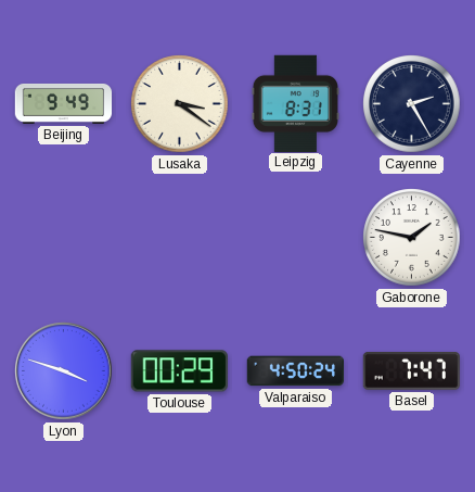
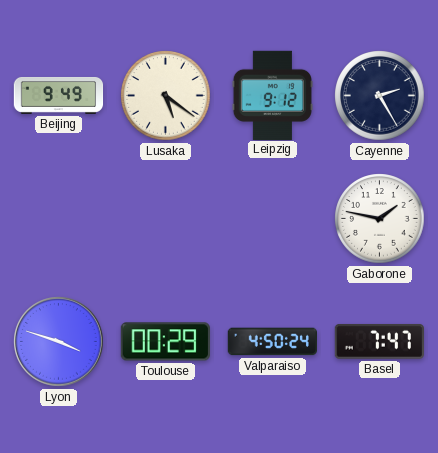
Lusaka: 3:21 -> 5:21 (166, 96)
Leipzig: 8:31 -> 9:12 (272, 95)
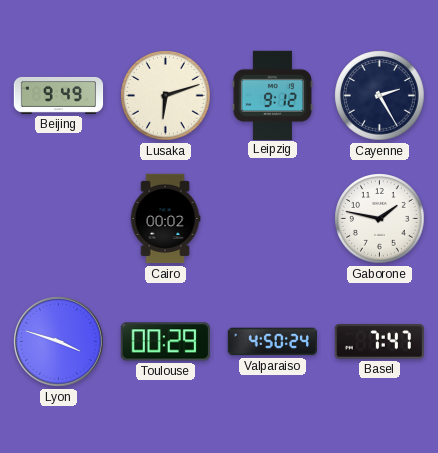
Lusaka: 5:21 -> 6:12 (166, 96)
Cairo: none -> 00:02 (165, 219)
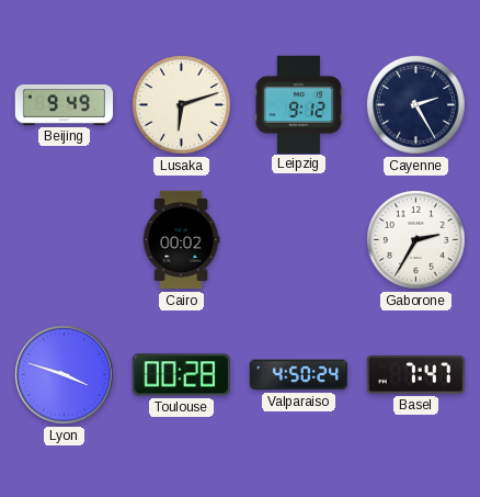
Gaborone: 1:47 -> 2:35 (416, 240)
Toulouse: 00:29 -> 00:28 (181, 375)
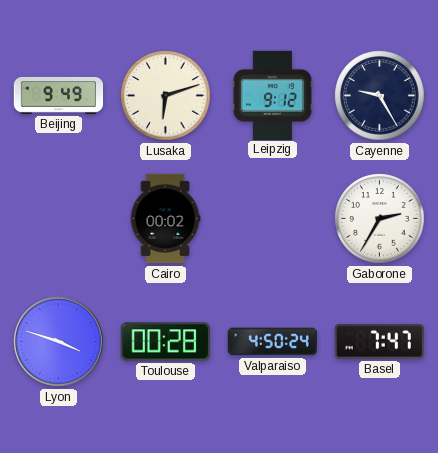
Cayenne: 2:25 -> 9:25 (380, 96)
